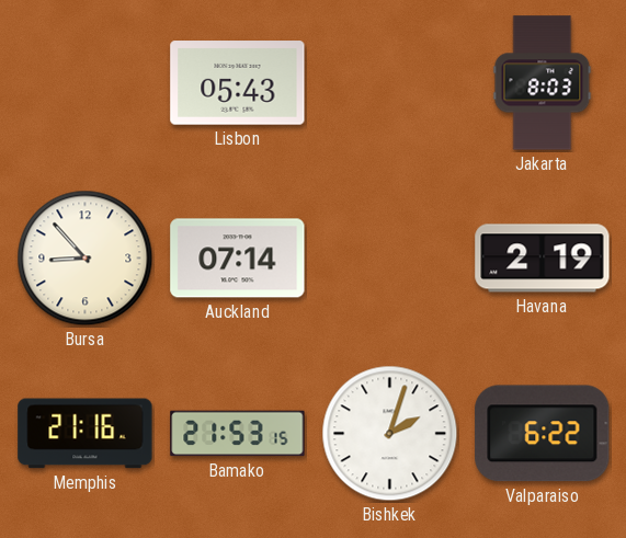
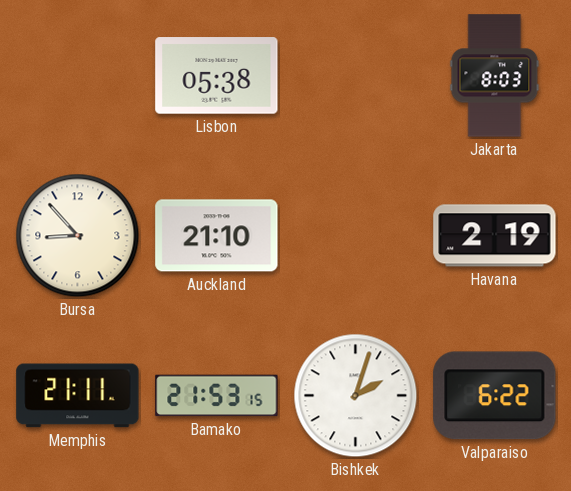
Lisbon: 05:43 -> 05:38 (217, 76)
Auckland: 07:14 -> 21:10 (217, 236)
Memphis: 21:16 -> 21:11 (78, 396)
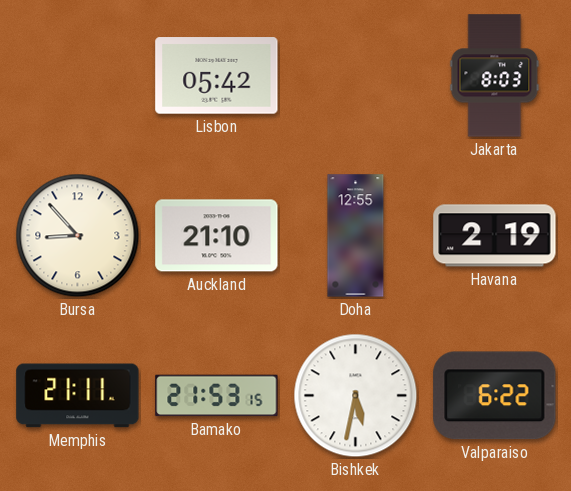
Lisbon: 05:38 -> 05:42 (217, 76)
Doha: none -> 12:55 (356, 236)
Bishkek: 2:03 -> 5:32 (356, 396)
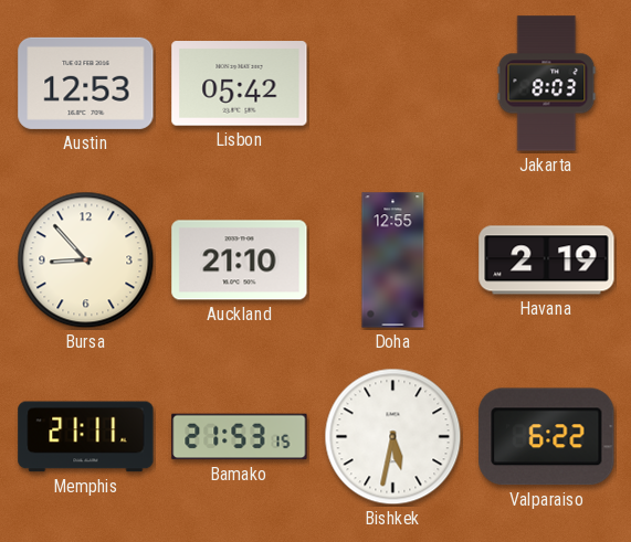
Austin: none -> 12:53 (86, 83)
